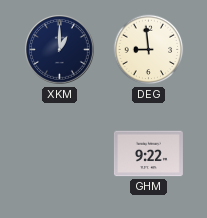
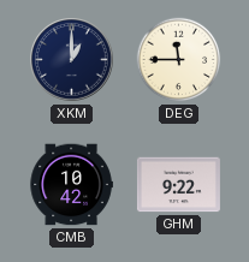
DEG: 8:59 -> 11:45 (179, 60)
CMB: none -> 10:42 (71, 185)
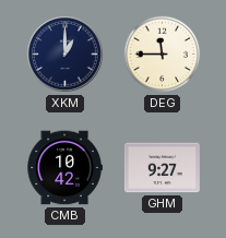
GHM: 9:22 -> 9:27 (162, 168)
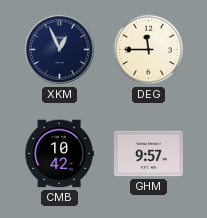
XKM: 1:00 -> 12:56 (60, 50)
GHM: 9:27 -> 9:57 (148, 154)
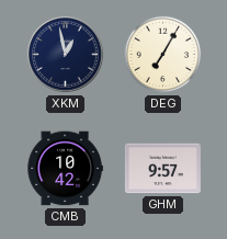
XKM: 12:56 -> 12:58 (66, 55)
DEG: 11:45 -> 7:05 (163, 55)
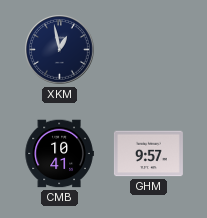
DEG: 7:05 -> none (163, 55)
CMB: 10:42 -> 10:41 (59, 154)
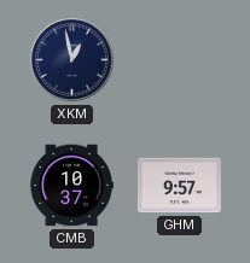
CMB: 10:41 -> 10:37 (71, 186)
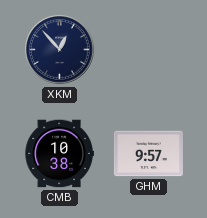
XKM: 12:58 -> 12:53 (60, 50)
CMB: 10:37 -> 10:38 (59, 154)
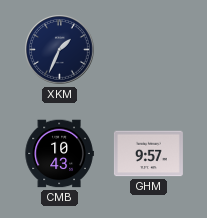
XKM: 12:53 -> 1:34 (60, 50)
CMB: 10:38 -> 10:43 (59, 154)
